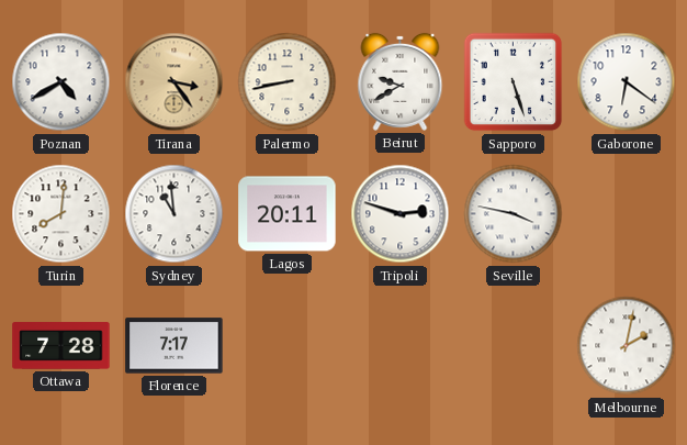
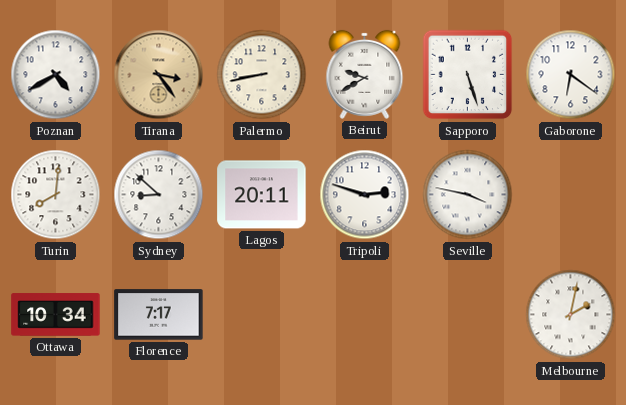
Sydney: 10:59 -> 8:52 (159, 195)
Ottawa: 7:28 -> 10:34 (56, 315)
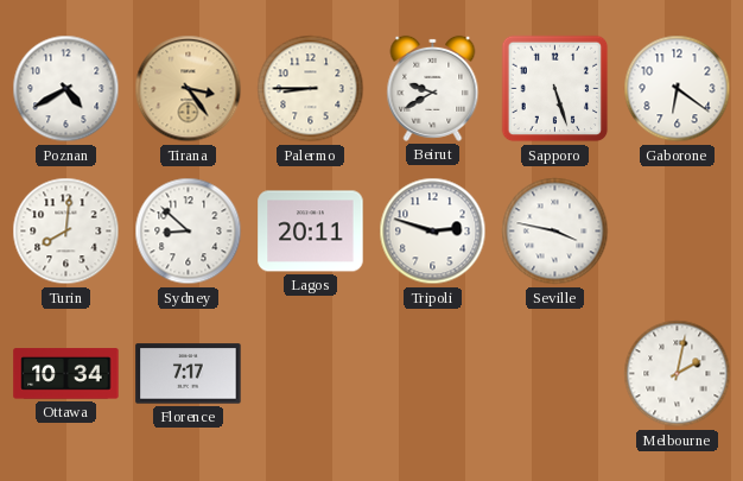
Palermo: 8:43 -> 8:45 (311, 89)
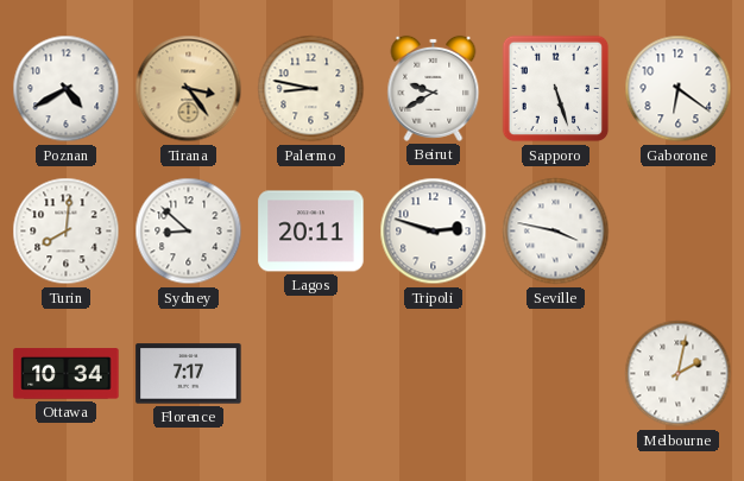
Palermo: 8:45 -> 8:47 (311, 89)
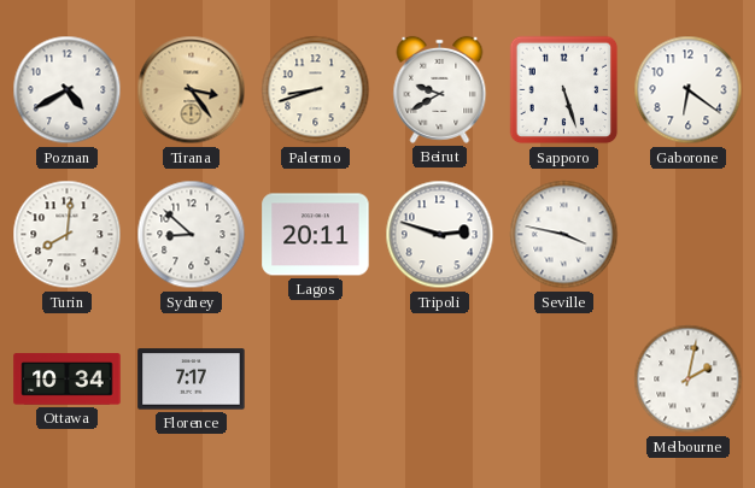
Palermo: 8:47 -> 8:42 (316, 90)
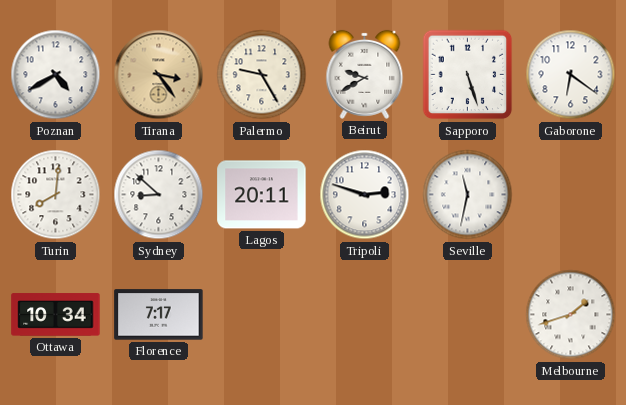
Palermo: 8:42 -> 9:25 (262, 75)
Seville: 3:47 -> 11:32 (468, 195)
Melbourne: 2:02 -> 1:42 (571, 315)
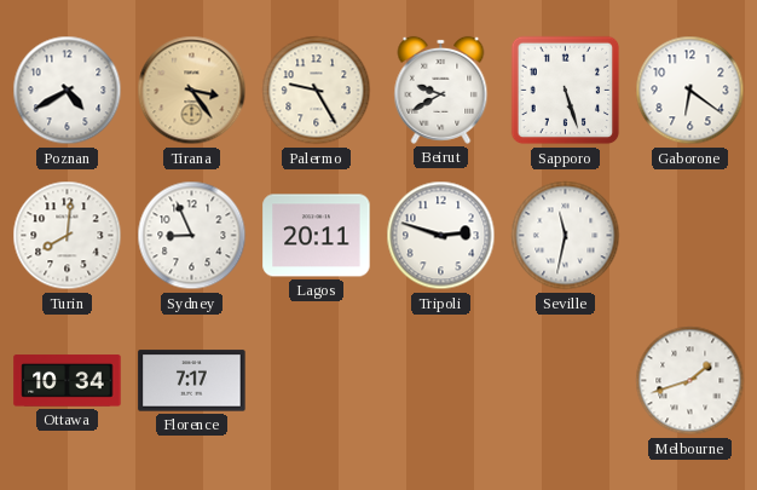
Sydney: 8:52 -> 8:56 (192, 236)
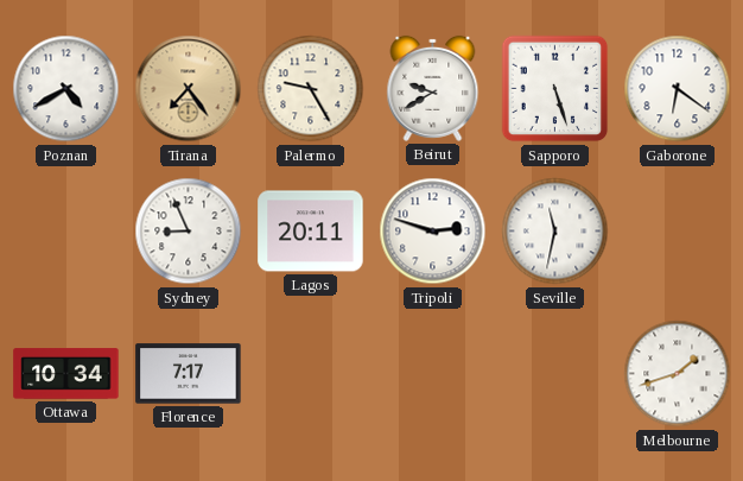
Tirana: 3:24 -> 7:24 (189, 89)
Turin: 8:01 -> none (68, 236)
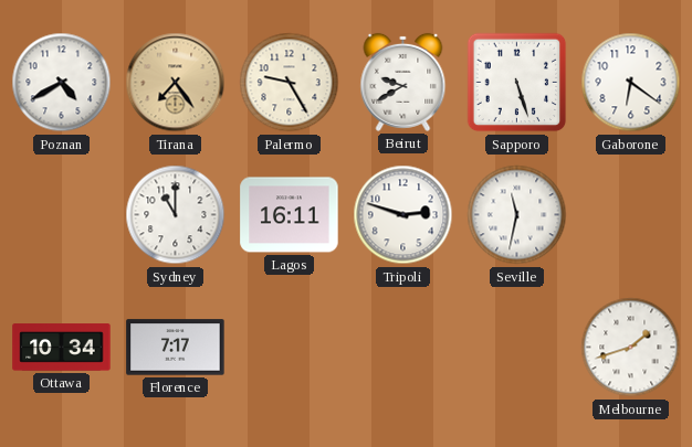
Sydney: 8:56 -> 11:00 (176, 215)
Lagos: 20:11 -> 16:11 (290, 215)
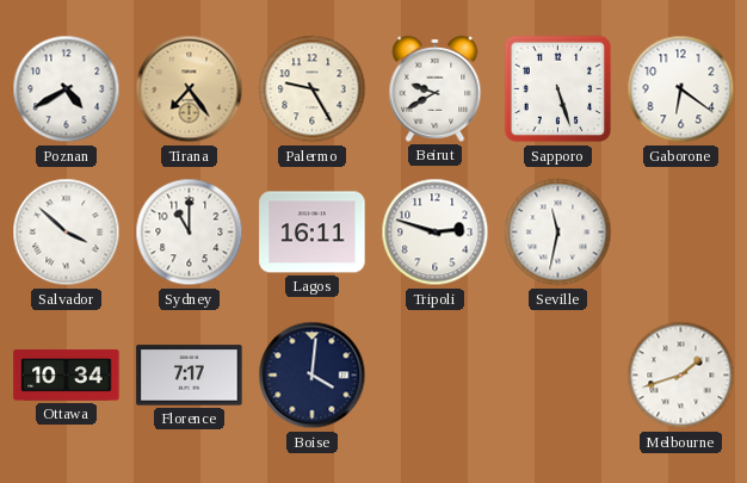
Salvador: none -> 3:52 (67, 233)
Boise: none -> 4:01 (313, 376)
